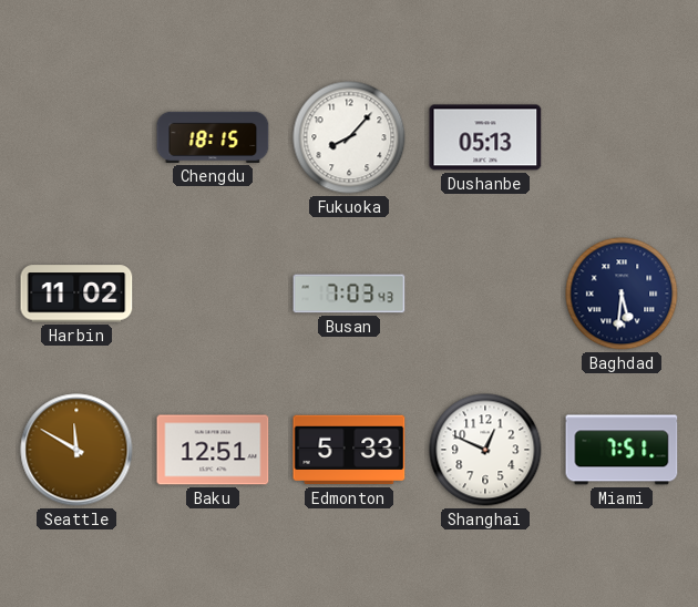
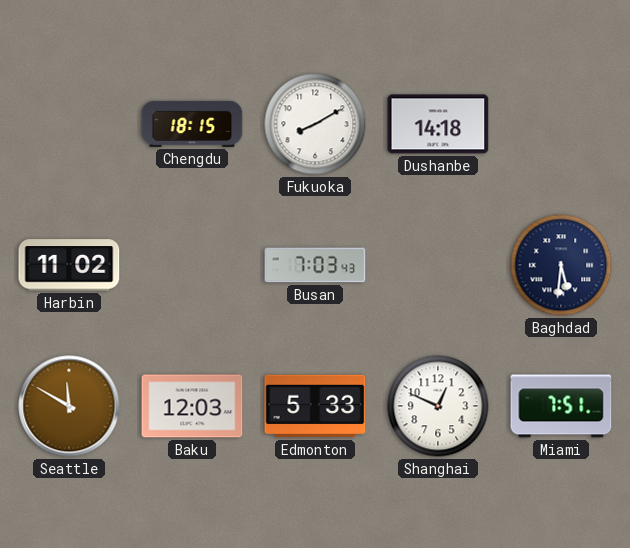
Fukuoka: 8:07 -> 8:10 (315, 124)
Dushanbe: 05:13 -> 14:18 (438, 124)
Baku: 12:51 -> 12:03 (192, 406)
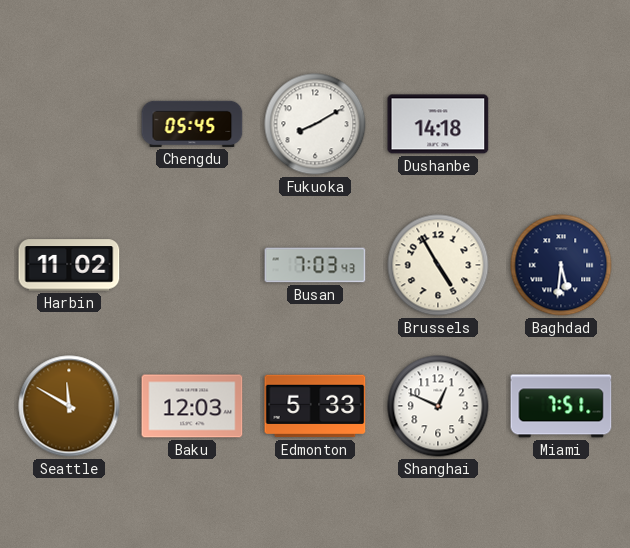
Chengdu: 18:15 -> 05:45 (192, 124)
Brussels: none -> 4:55 (438, 265)
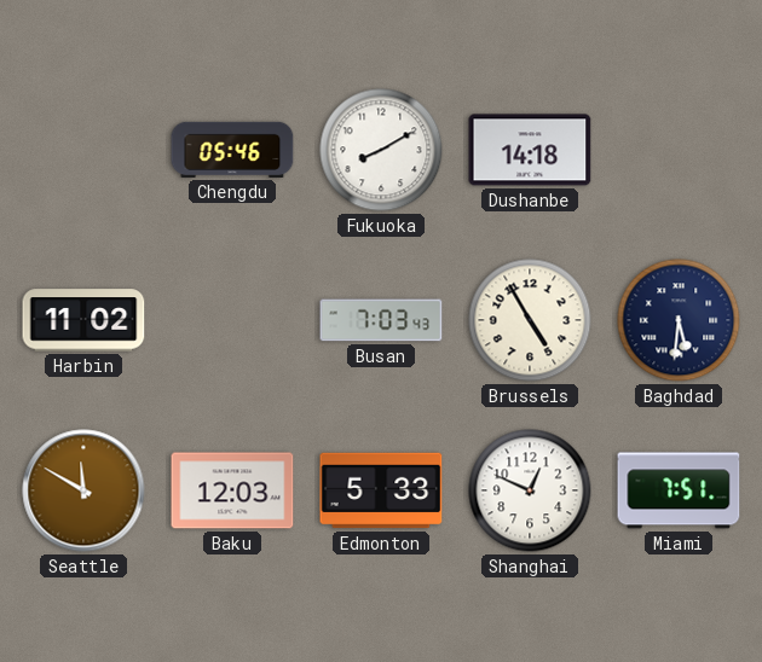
Chengdu: 05:45 -> 05:46 (232, 150)
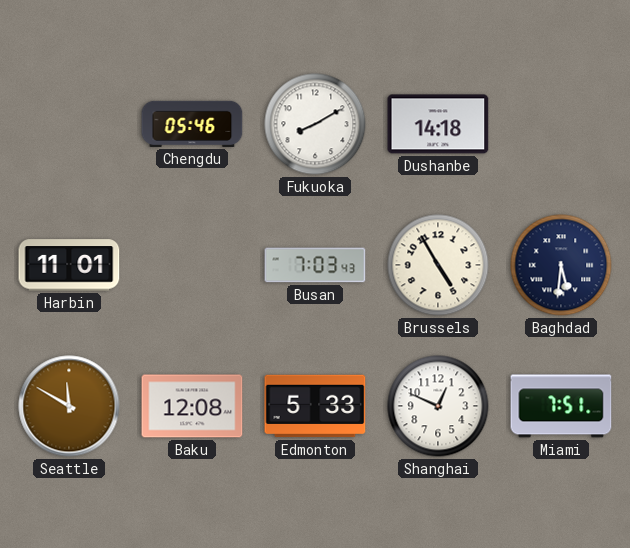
Harbin: 11:02 -> 11:01 (69, 265)
Baku: 12:03 -> 12:08 (192, 406)
